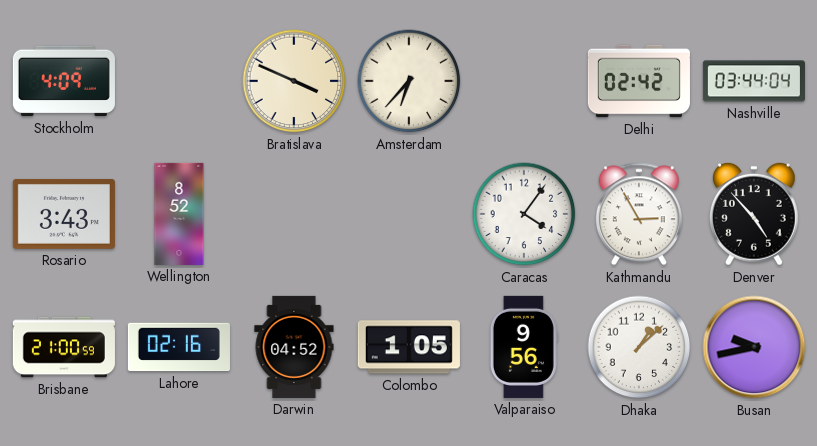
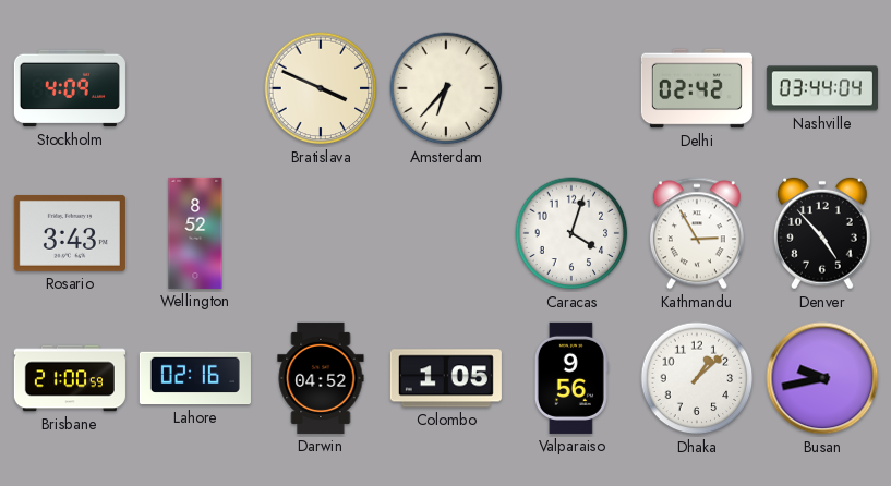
Caracas: 4:06 -> 4:03 (571, 233)
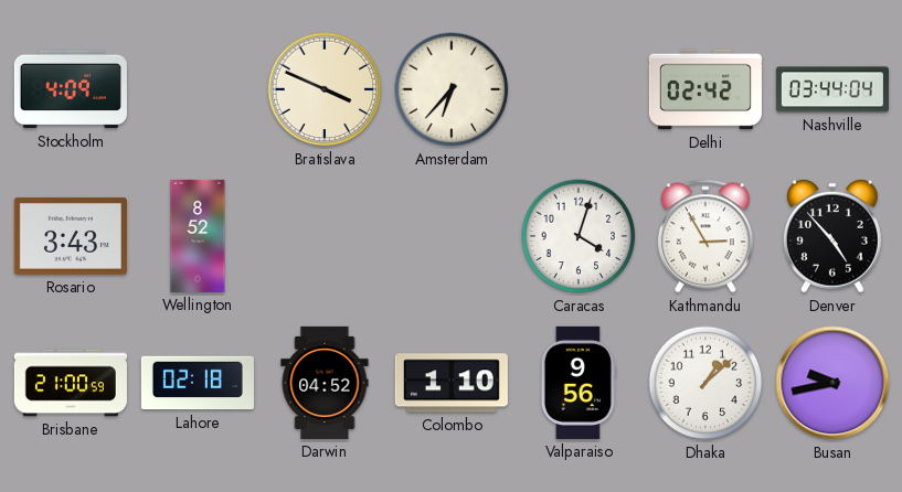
Lahore: 02:16 -> 02:18 (198, 383)
Colombo: 1:05 -> 1:10 (452, 383)
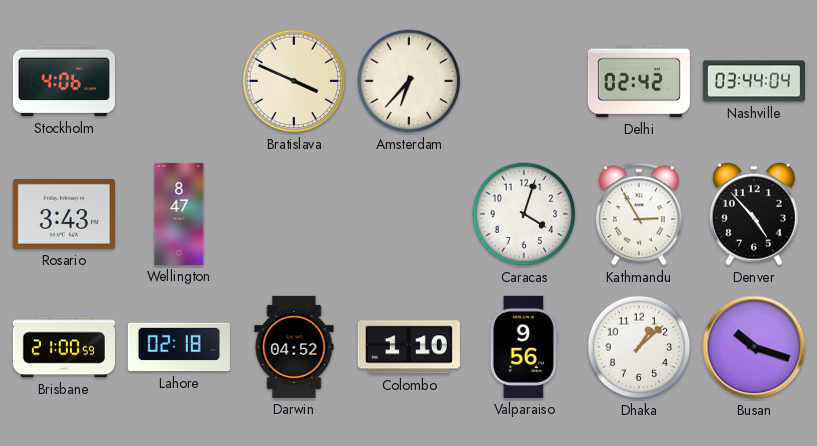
Stockholm: 4:09 -> 4:06 (64, 81)
Wellington: 8:52 -> 8:47 (179, 214)
Busan: 9:43 -> 10:18 (754, 347)
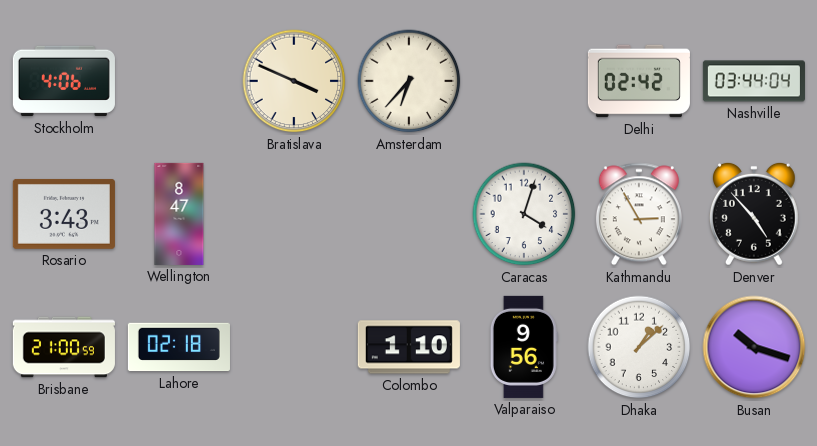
Darwin: 04:52 -> none (294, 347)
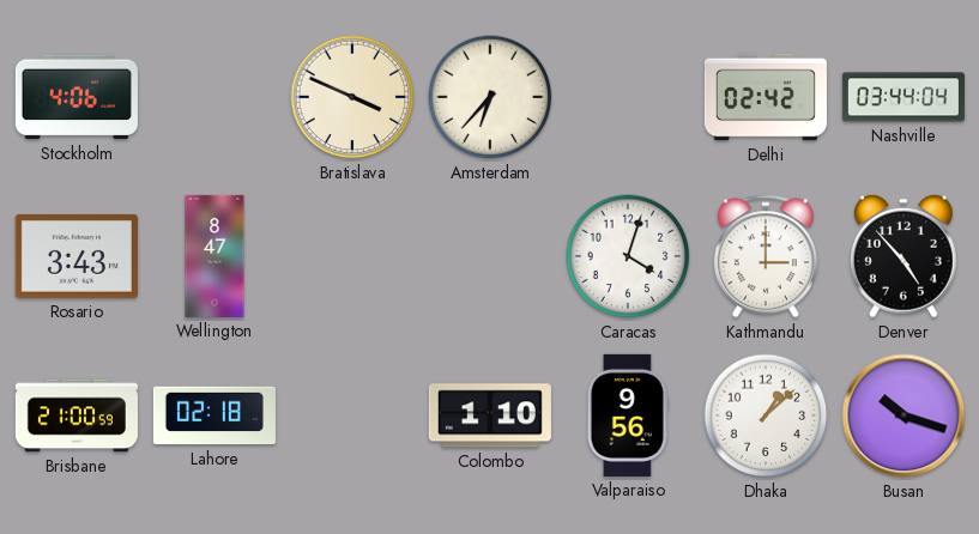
Kathmandu: 2:55 -> 3:00 (766, 256)
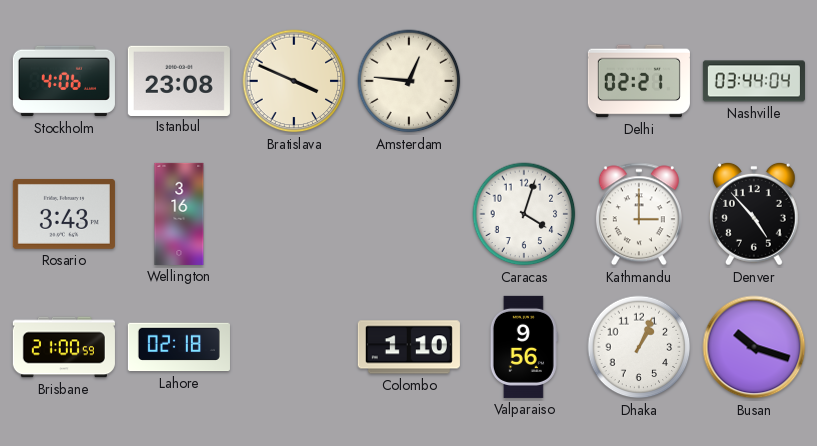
Istanbul: none -> 23:08 (179, 80)
Amsterdam: 6:37 -> 12:46 (409, 81)
Delhi: 02:42 -> 02:21 (639, 81)
Wellington: 8:47 -> 3:16 (179, 214)
Dhaka: 1:08 -> 1:04 (639, 347)
